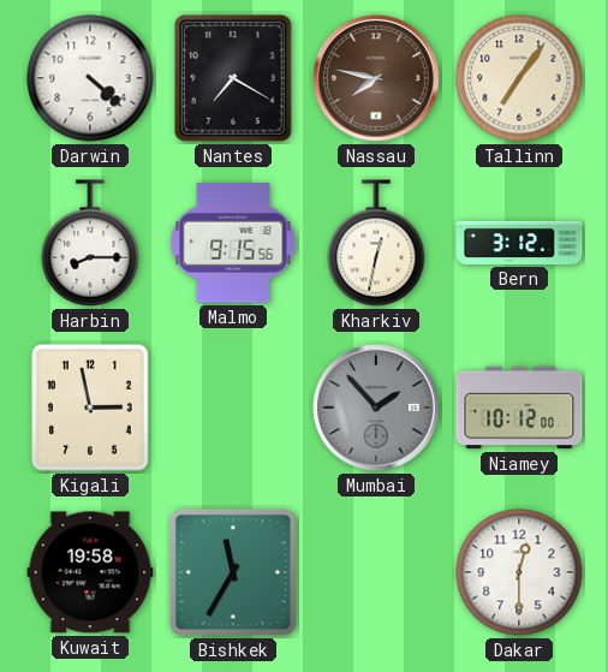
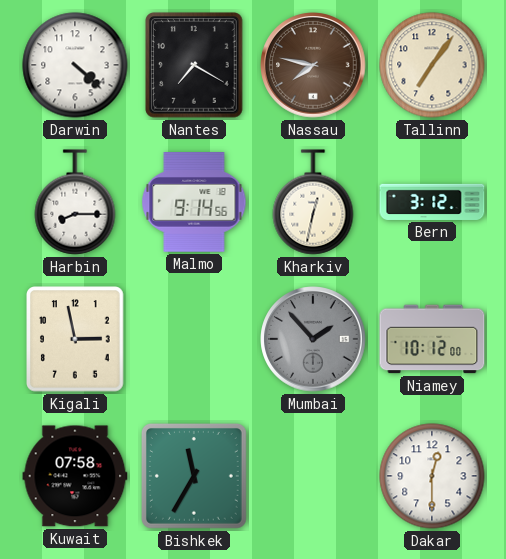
Malmo: 9:15 -> 9:14 (194, 202)
Kuwait: 19:58 -> 07:58 (75, 476)
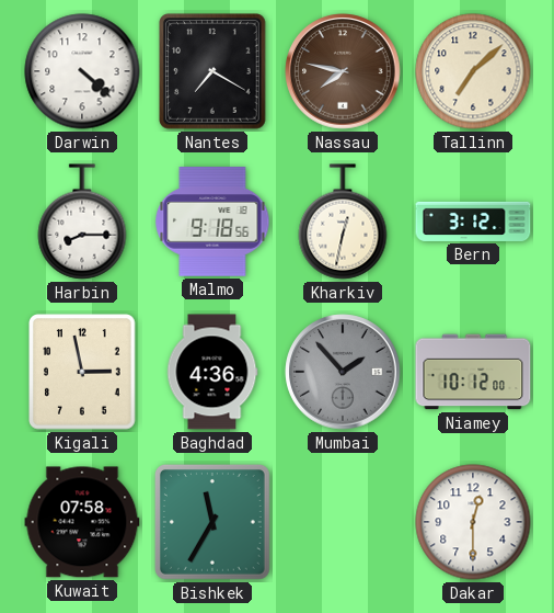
Tallinn: 7:06 -> 7:08 (473, 71)
Malmo: 9:14 -> 9:18 (212, 222)
Baghdad: none -> 4:36 (212, 372)
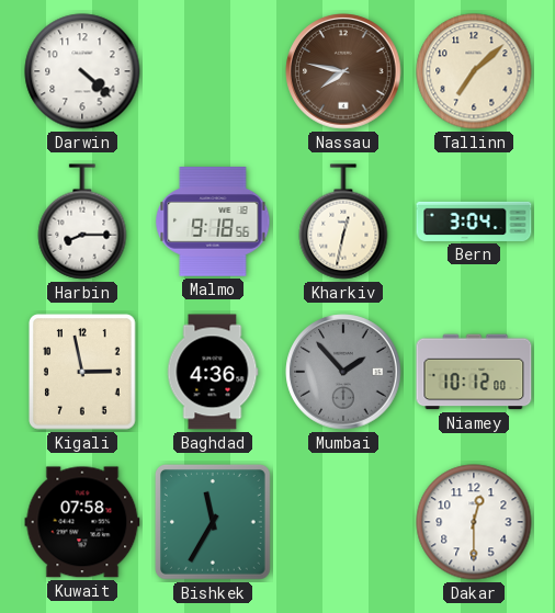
Nantes: 7:20 -> none (212, 71)
Bern: 3:12 -> 3:04 (474, 222)
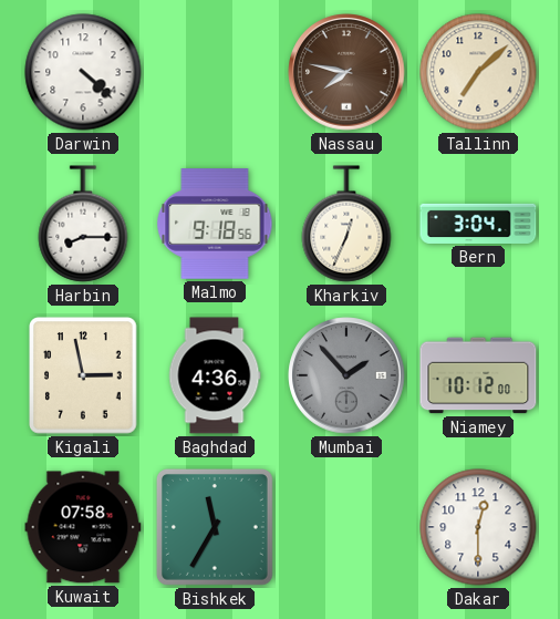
Kharkiv: 12:32 -> 12:34 (346, 224)
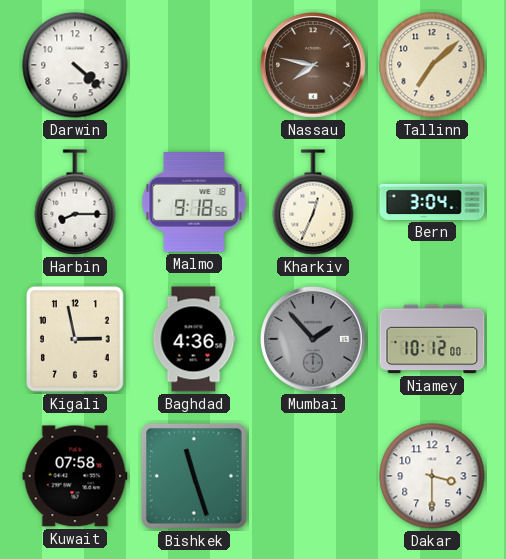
Bishkek: 11:35 -> 11:27 (194, 476)
Dakar: 12:30 -> 3:30 (432, 476)
